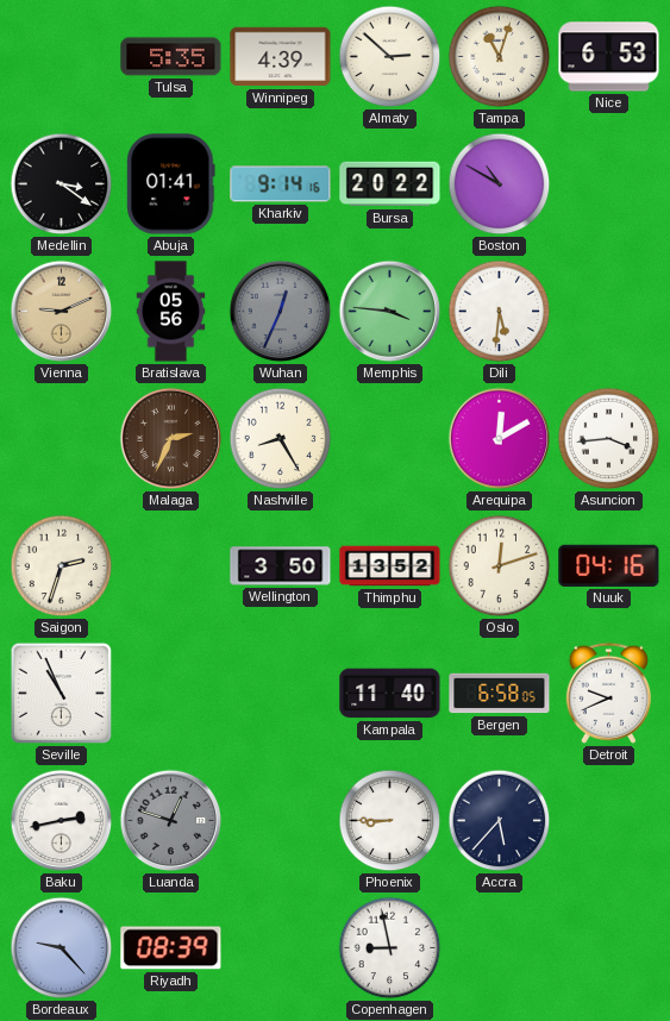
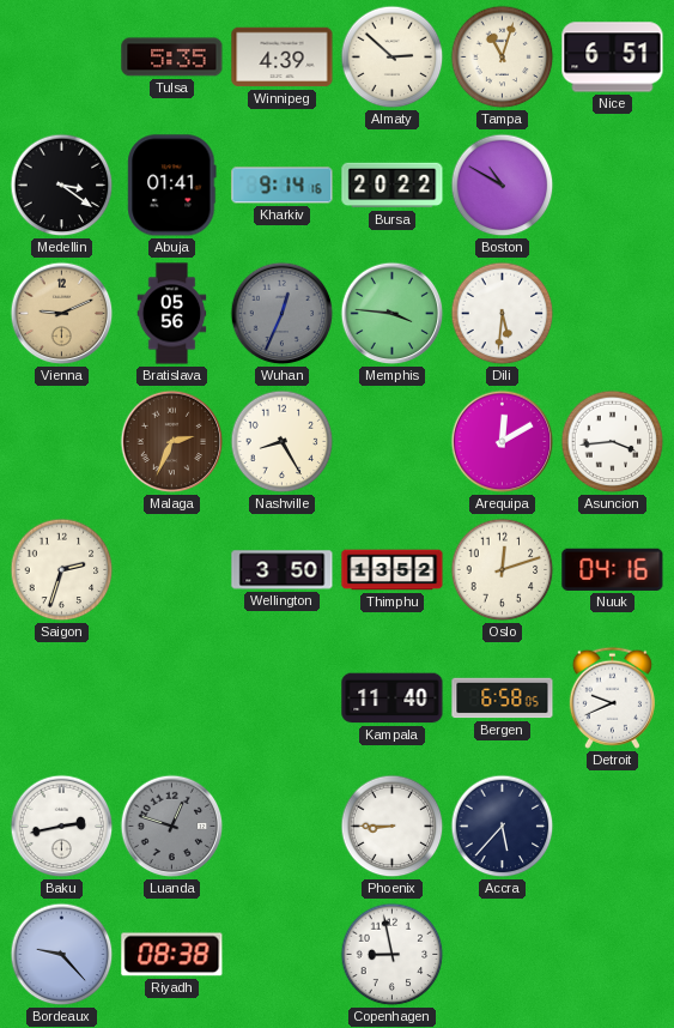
Nice: 6:53 -> 6:51 (613, 58)
Seville: 10:56 -> none (61, 693)
Riyadh: 08:39 -> 08:38 (172, 955)
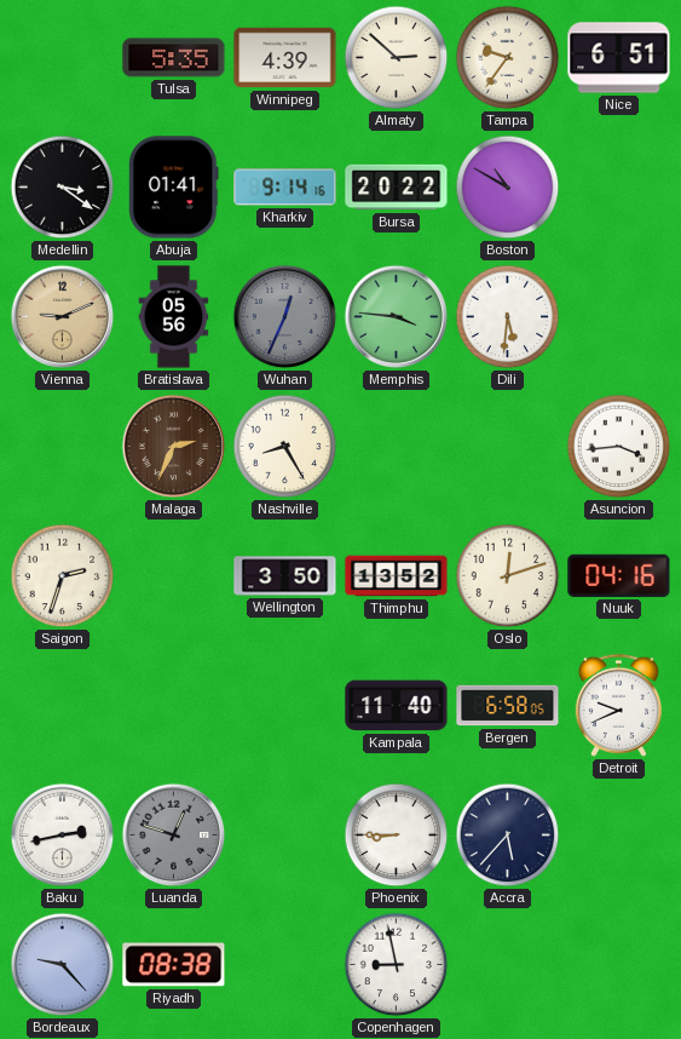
Tampa: 11:03 -> 9:36 (508, 58)
Arequipa: 12:10 -> none (503, 442)
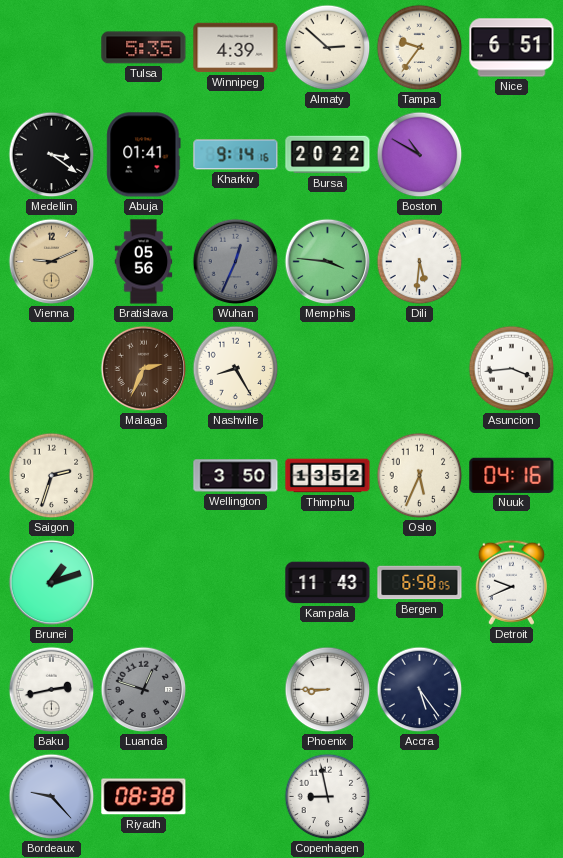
Oslo: 12:12 -> 5:34 (420, 476)
Brunei: none -> 1:12 (52, 583)
Kampala: 11:40 -> 11:43 (328, 583)
Accra: 5:37 -> 5:24 (420, 690)
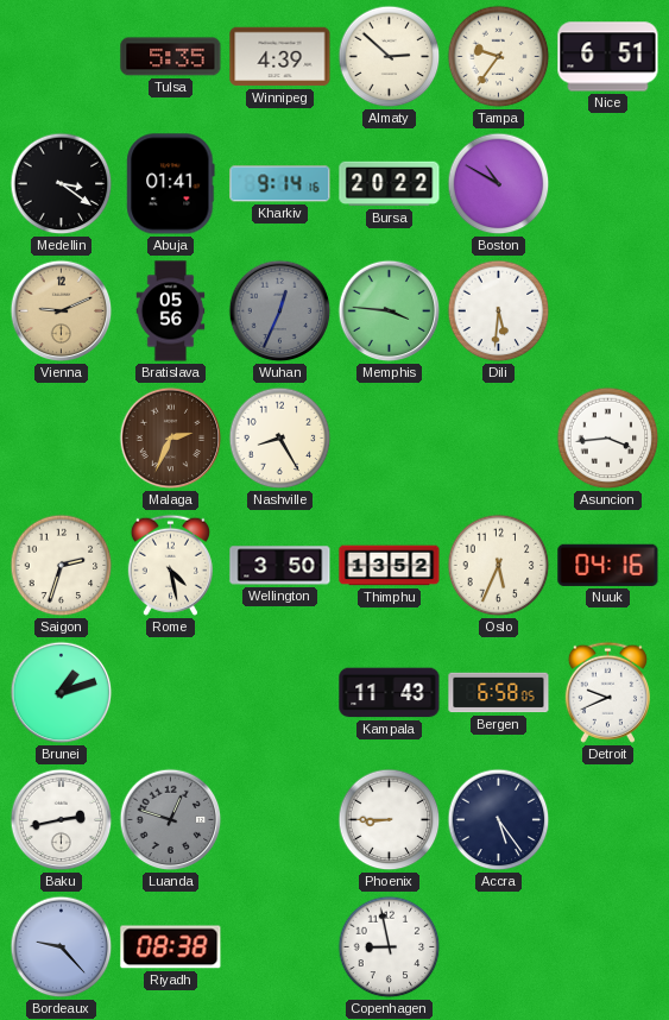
Rome: none -> 4:28 (170, 565)
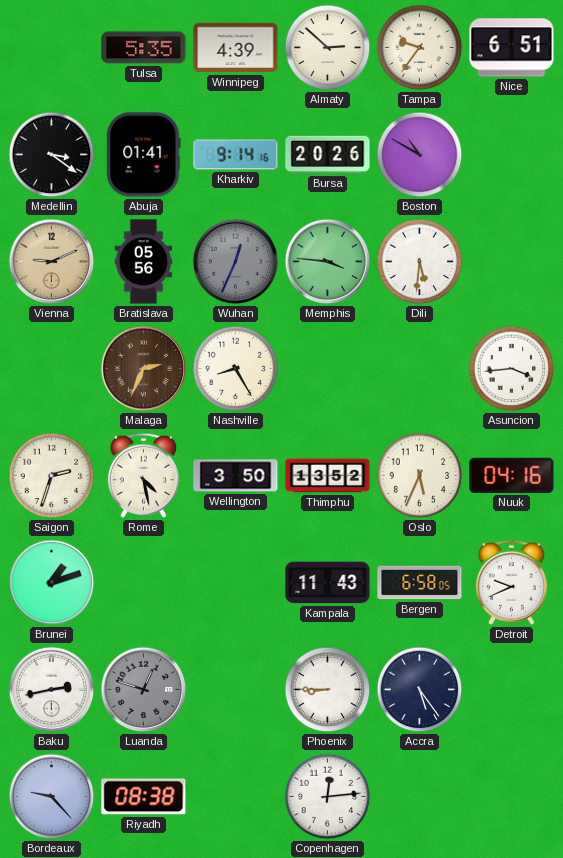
Bursa: 20:22 -> 20:26 (328, 155)
Copenhagen: 8:58 -> 12:14 (328, 797)
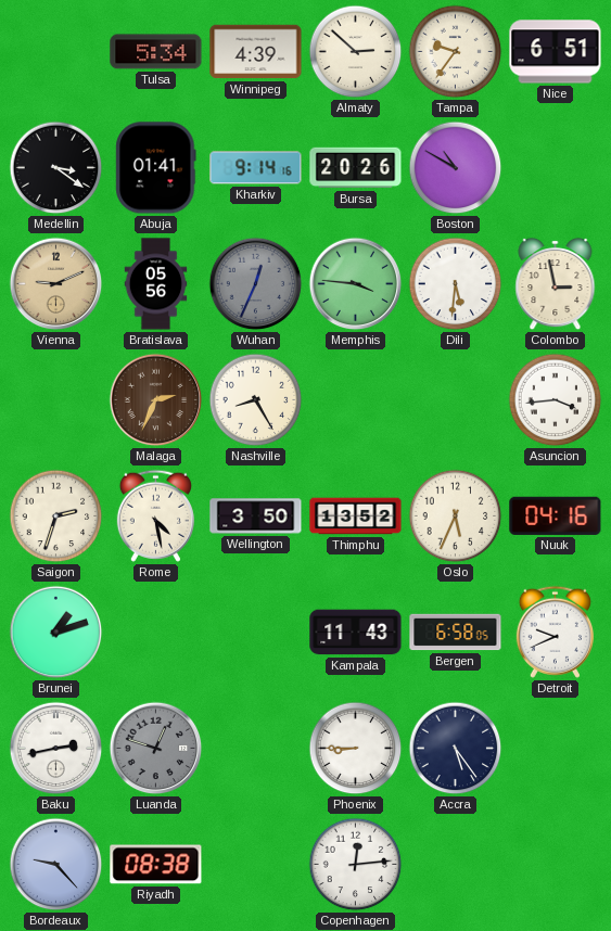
Tulsa: 5:35 -> 5:34 (156, 52)
Colombo: none -> 2:58 (556, 284)
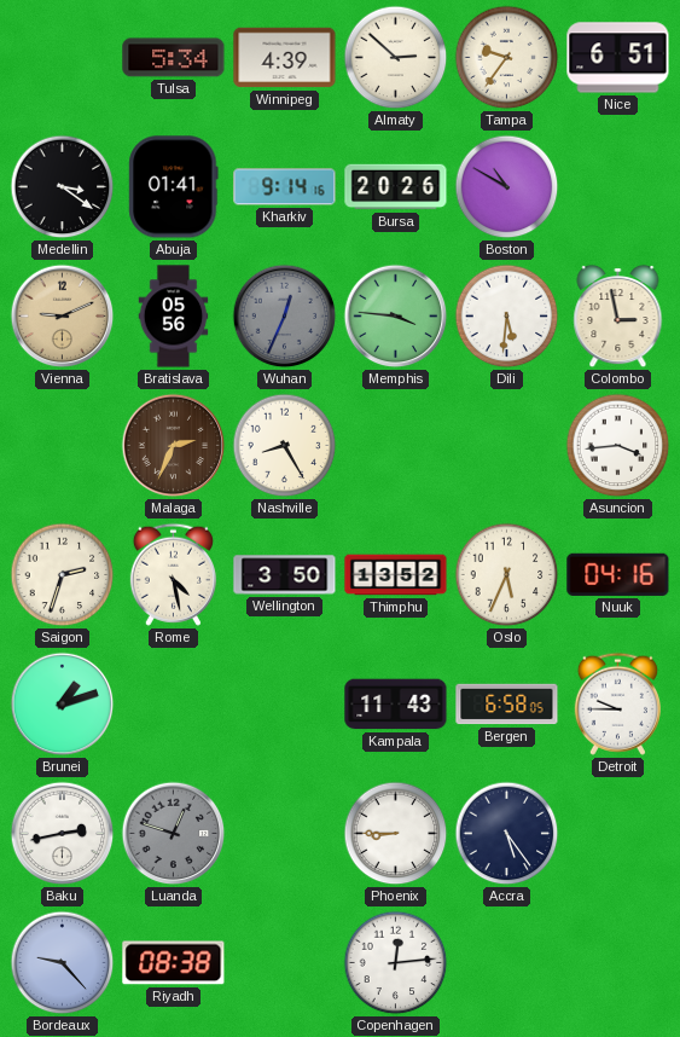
Detroit: 9:41 -> 9:45 (617, 703)
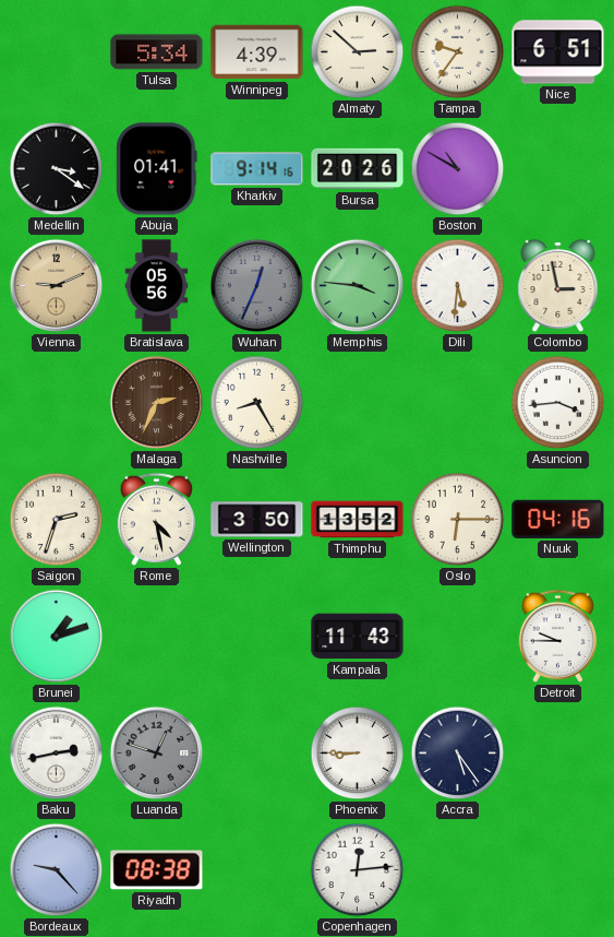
Oslo: 5:34 -> 6:15 (458, 520)
Bergen: 6:58 -> none (507, 705)
